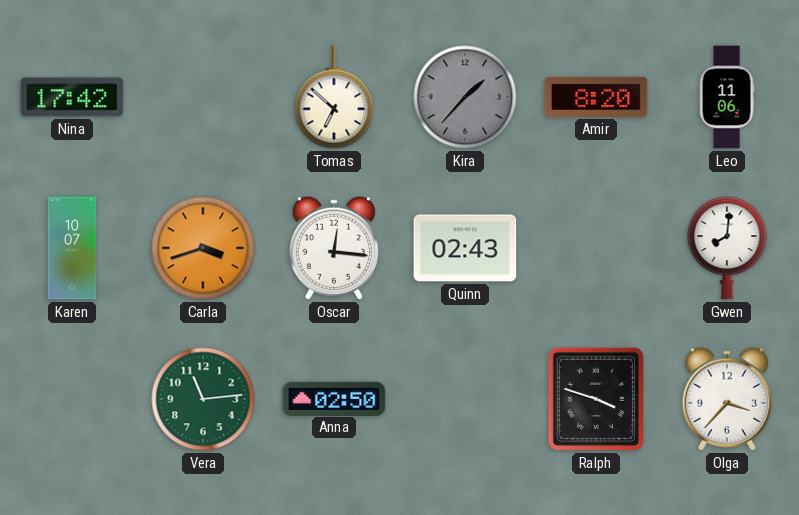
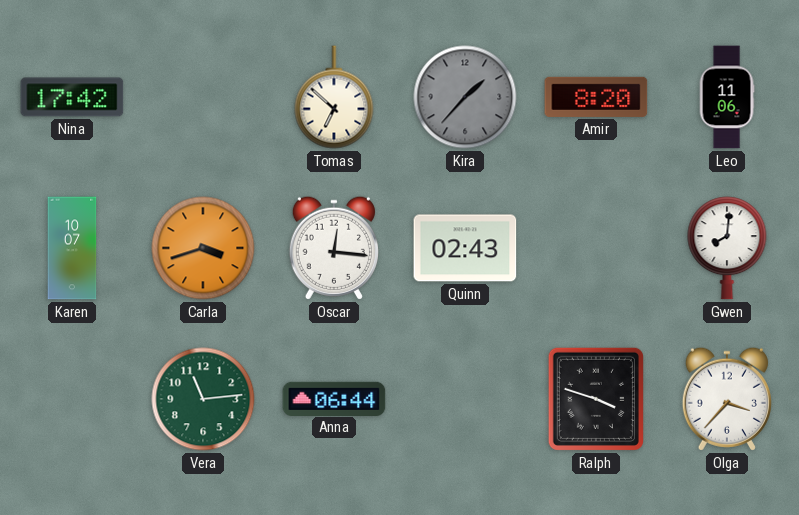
Anna: 02:50 -> 06:44 (334, 398)
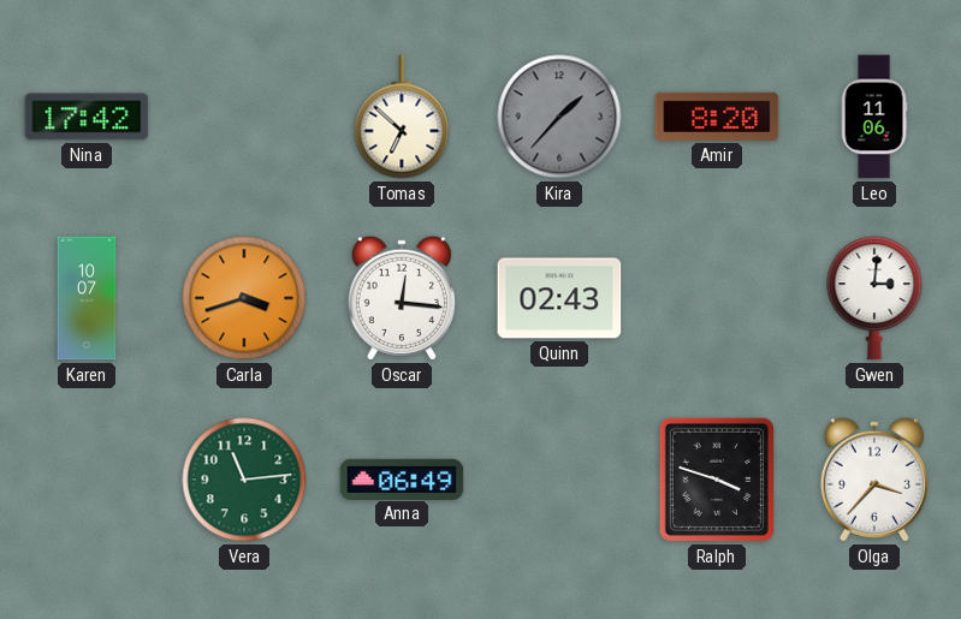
Gwen: 8:01 -> 3:01 (874, 298)
Anna: 06:44 -> 06:49 (402, 478)
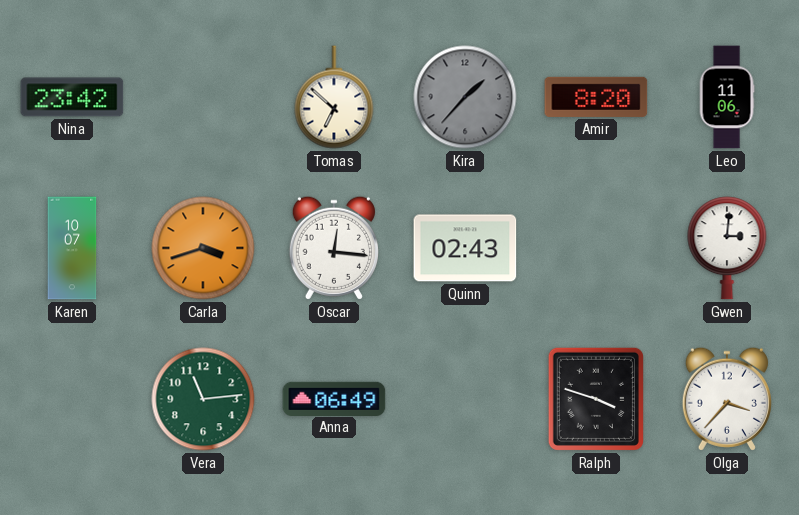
Nina: 17:42 -> 23:42 (72, 97)
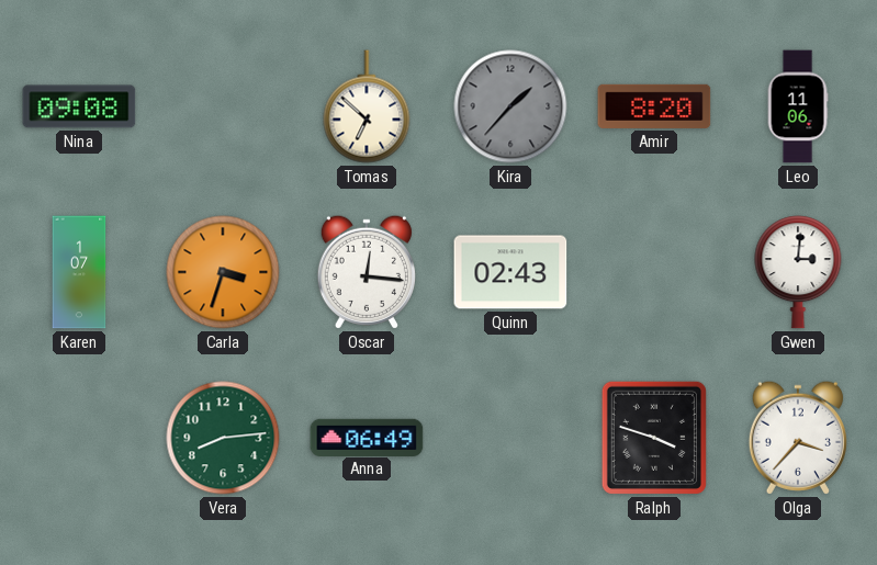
Nina: 23:42 -> 09:08 (79, 106)
Karen: 10:07 -> 1:07 (79, 272)
Carla: 3:42 -> 3:33 (223, 272)
Vera: 11:14 -> 8:14 (223, 438)
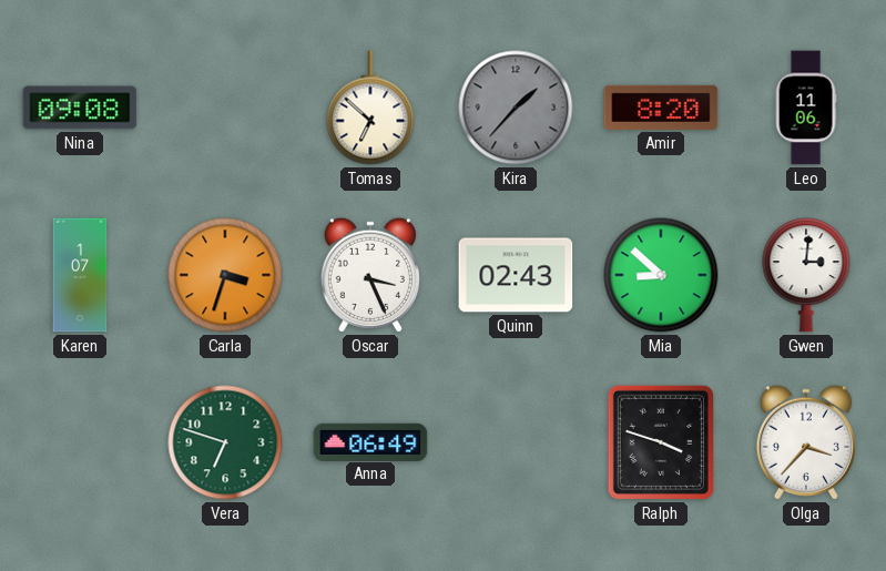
Oscar: 12:16 -> 3:26 (370, 275)
Mia: none -> 8:52 (661, 275)
Vera: 8:14 -> 6:48 (225, 442)
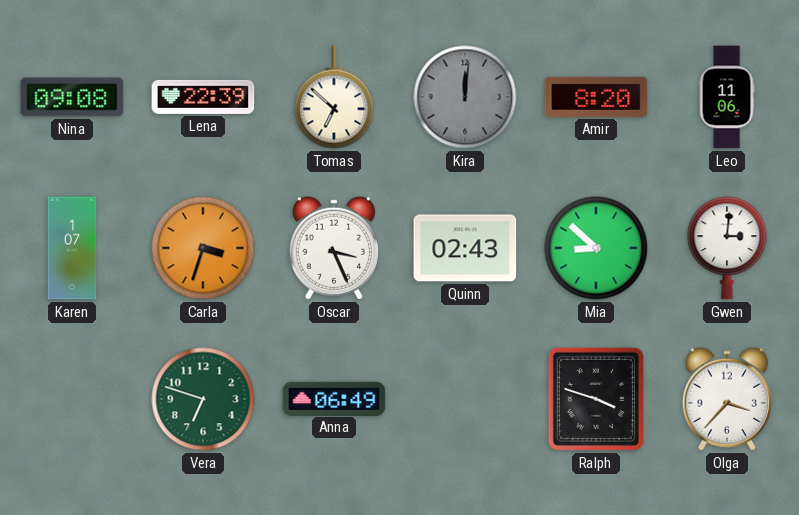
Lena: none -> 22:39 (203, 97)
Kira: 1:37 -> 12:01 (465, 97)
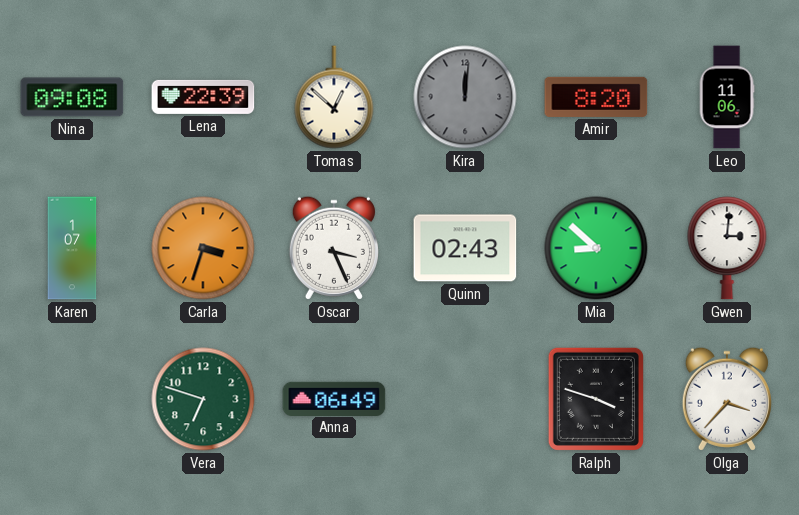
Tomas: 6:52 -> 12:52 (334, 97)
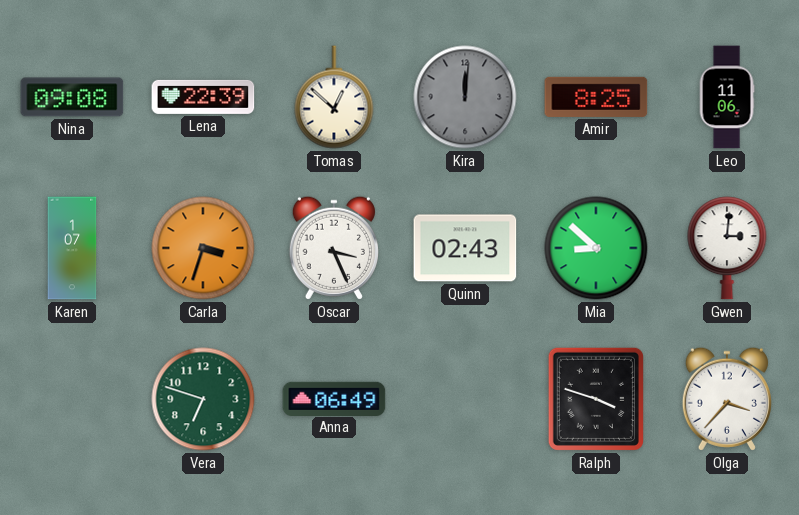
Amir: 8:20 -> 8:25 (596, 97)
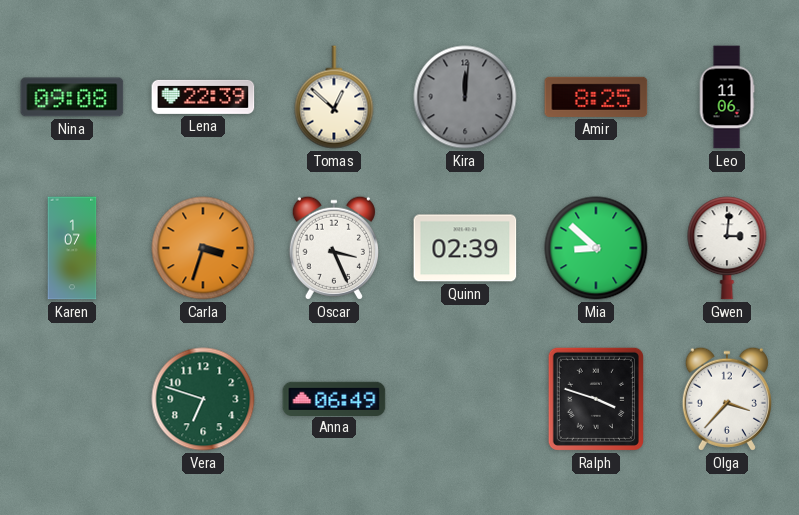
Quinn: 02:43 -> 02:39 (465, 248)
